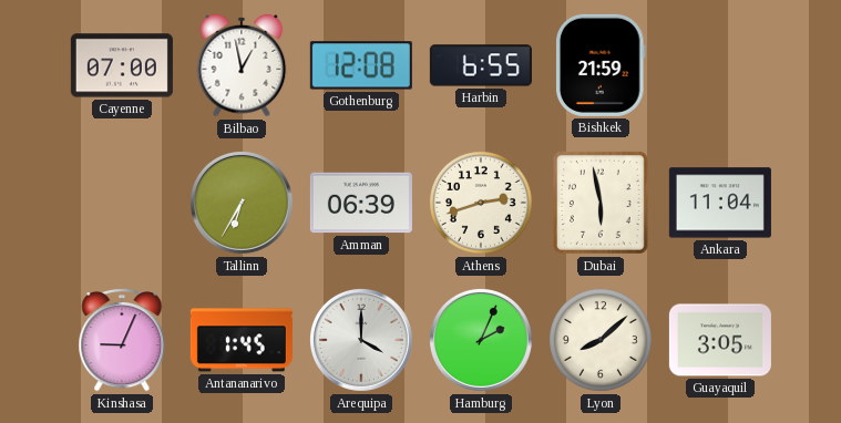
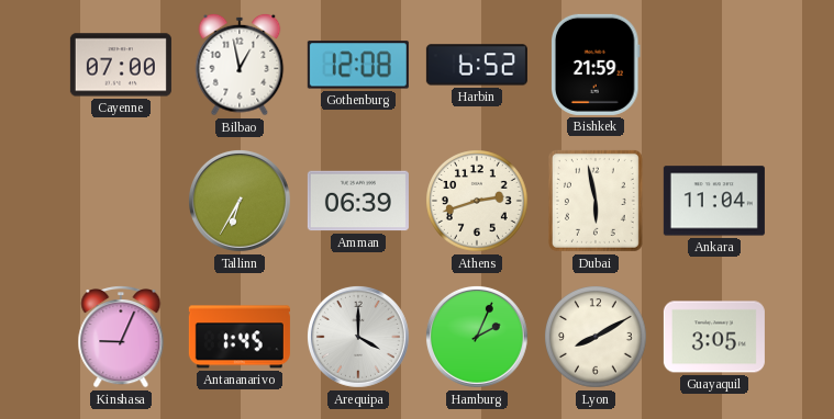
Harbin: 6:55 -> 6:52 (477, 65)
Lyon: 8:08 -> 8:10 (597, 338)
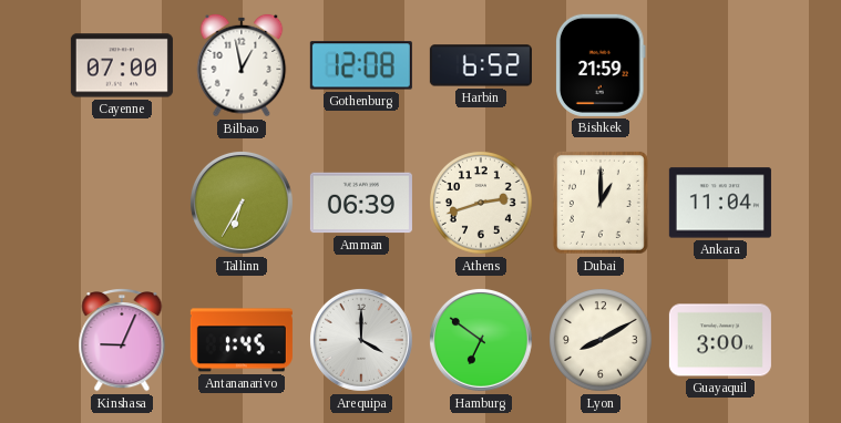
Dubai: 5:58 -> 1:00 (601, 203)
Hamburg: 2:04 -> 6:51 (481, 340)
Guayaquil: 3:05 -> 3:00 (720, 340)
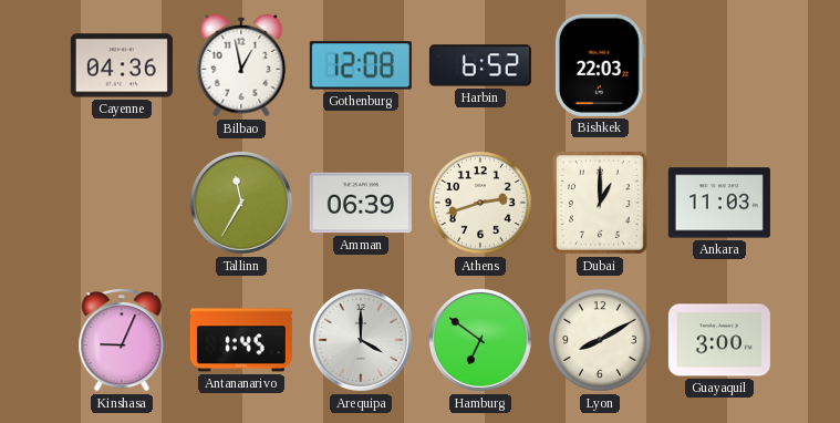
Cayenne: 07:00 -> 04:36 (122, 65)
Bishkek: 21:59 -> 22:03 (601, 65)
Tallinn: 6:35 -> 11:35 (241, 203)
Ankara: 11:04 -> 11:03 (719, 203)
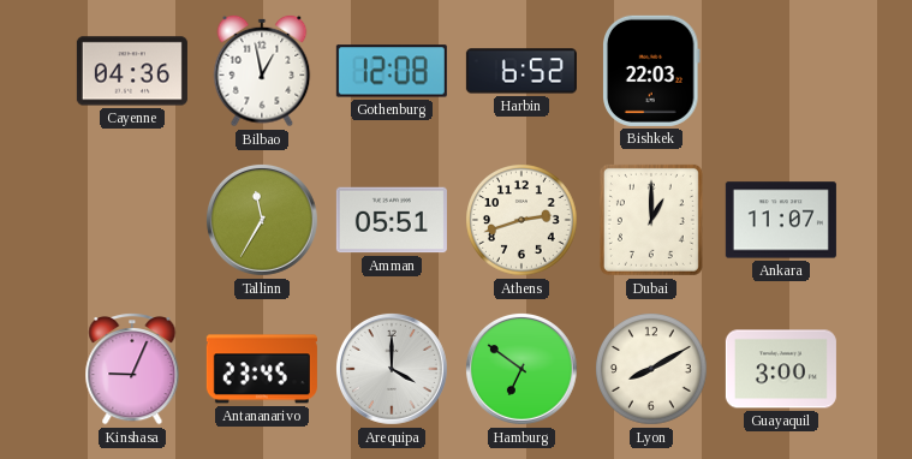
Amman: 06:39 -> 05:51 (392, 220)
Ankara: 11:03 -> 11:07 (781, 220)
Antananarivo: 1:45 -> 23:45 (262, 369)
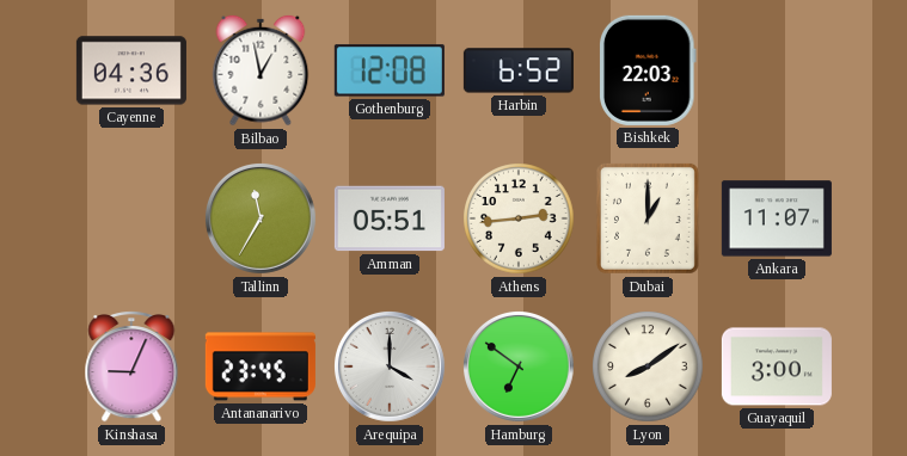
Athens: 2:42 -> 2:44 (520, 220)
Lyon: 8:10 -> 8:09 (649, 368)
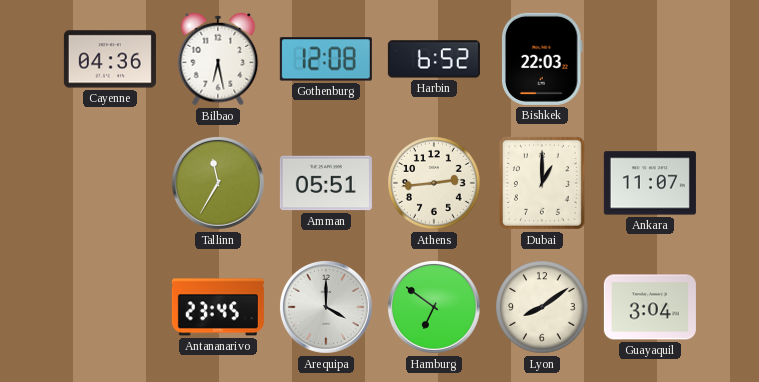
Bilbao: 12:58 -> 6:28 (218, 59)
Kinshasa: 9:04 -> none (131, 368)
Guayaquil: 3:00 -> 3:04 (650, 307)
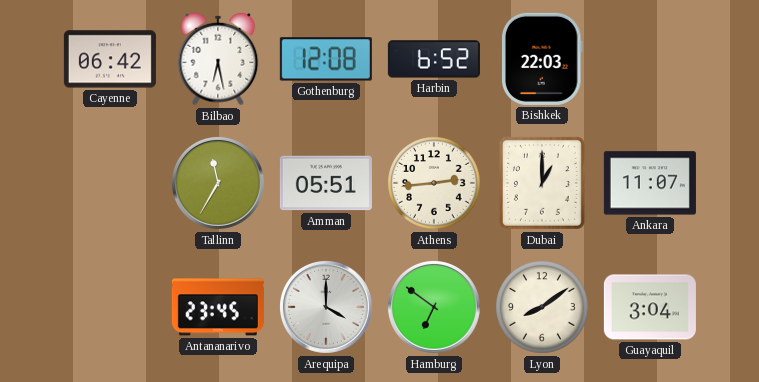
Cayenne: 04:36 -> 06:42 (110, 59)
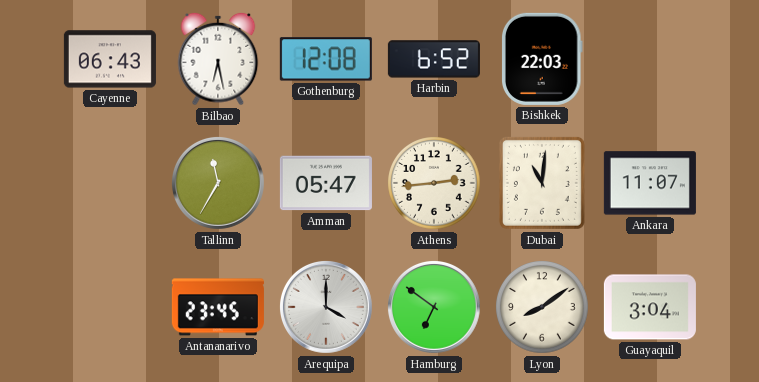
Cayenne: 06:42 -> 06:43 (110, 59)
Amman: 05:51 -> 05:47 (326, 183)
Dubai: 1:00 -> 11:01 (542, 183)
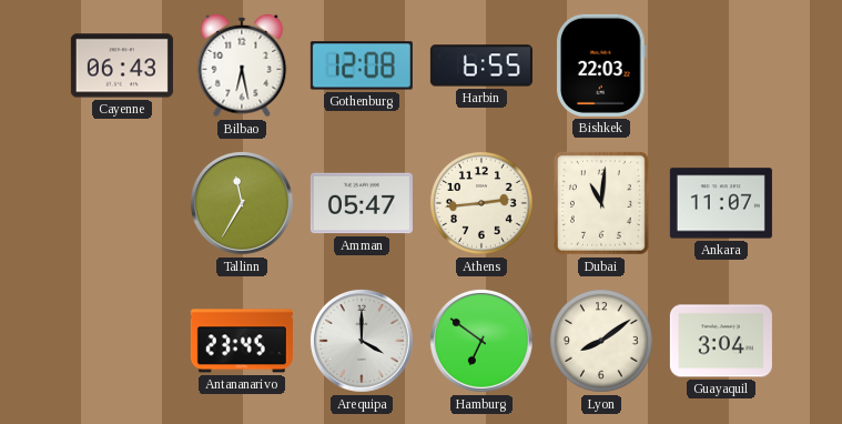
Harbin: 6:52 -> 6:55 (481, 65)
